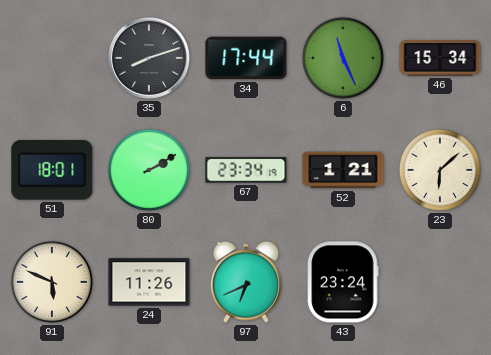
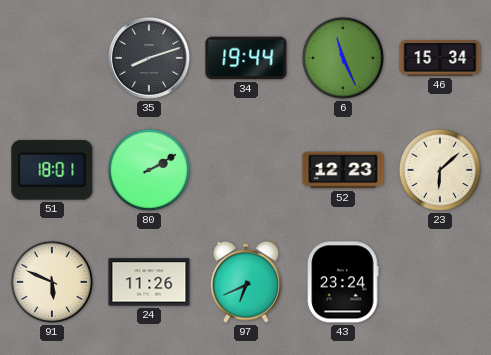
34: 17:44 -> 19:44 (246, 58)
67: 23:34 -> none (246, 170)
52: 1:21 -> 12:23 (343, 170)
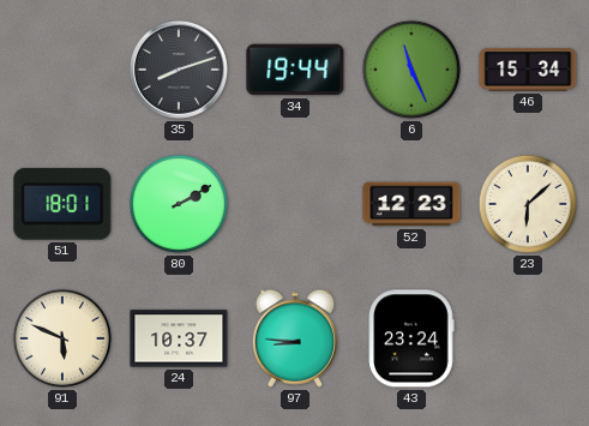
24: 11:26 -> 10:37 (179, 338)
97: 6:41 -> 8:46 (295, 338)
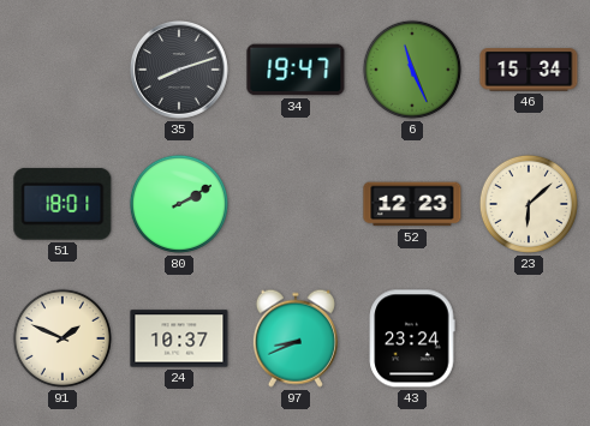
34: 19:44 -> 19:47 (296, 70)
91: 5:49 -> 1:49 (62, 338)
97: 8:46 -> 8:41 (296, 338)
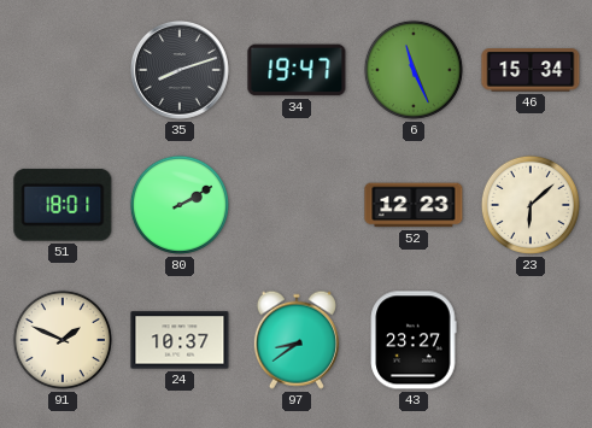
97: 8:41 -> 8:39 (297, 340)
43: 23:24 -> 23:27 (414, 340)
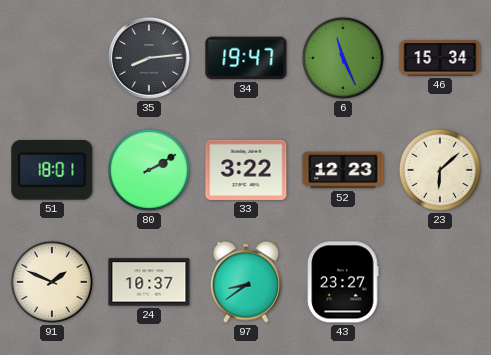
35: 8:12 -> 8:14 (149, 58)
33: none -> 3:22 (246, 170)
